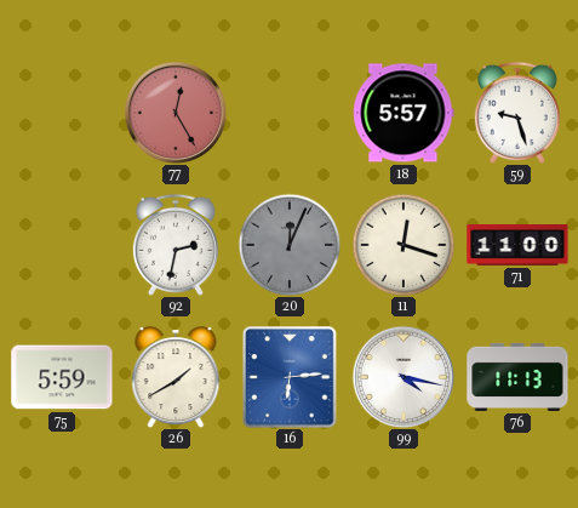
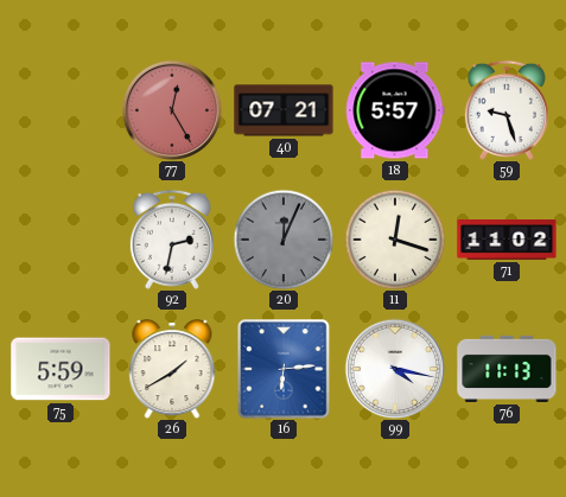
40: none -> 07:21 (284, 110)
71: 11:00 -> 11:02 (507, 240)
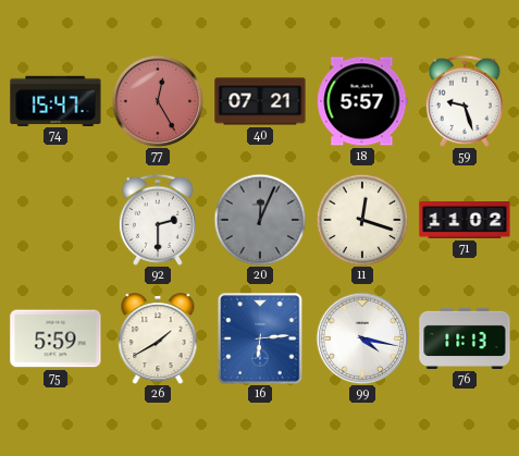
74: none -> 15:47 (55, 100)
92: 2:32 -> 2:30 (158, 220)
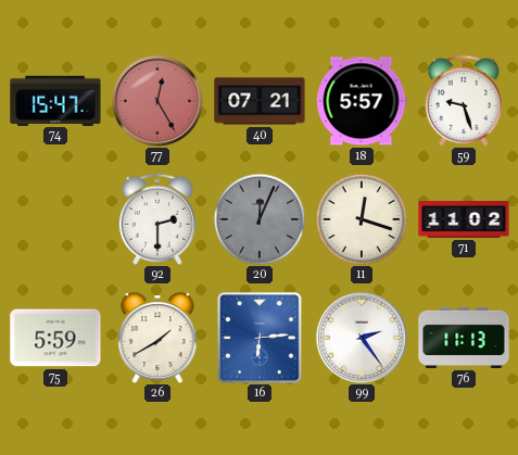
99: 4:17 -> 2:24 (362, 338)
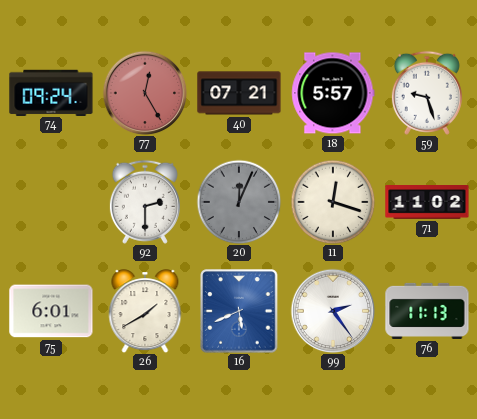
74: 15:47 -> 09:24 (51, 92)
75: 5:59 -> 6:01 (51, 311)
16: 6:14 -> 5:41 (239, 311)
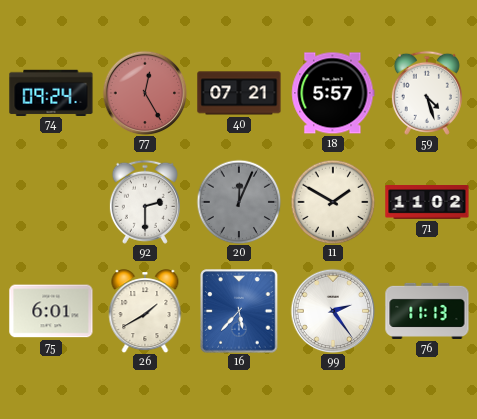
59: 9:27 -> 4:27 (427, 93)
11: 12:18 -> 1:50 (333, 202)
16: 5:41 -> 5:37 (239, 311)
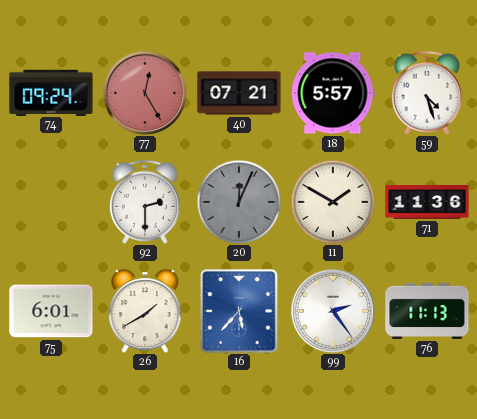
71: 11:02 -> 11:36 (427, 202)
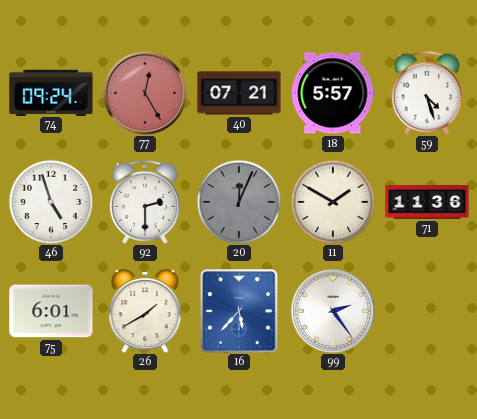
46: none -> 4:57 (51, 202)
76: 11:13 -> none (427, 311)
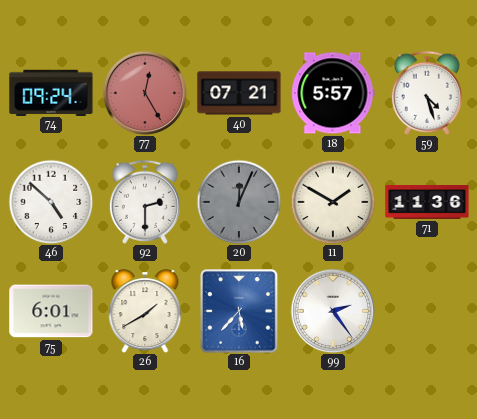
46: 4:57 -> 4:52 (51, 202)
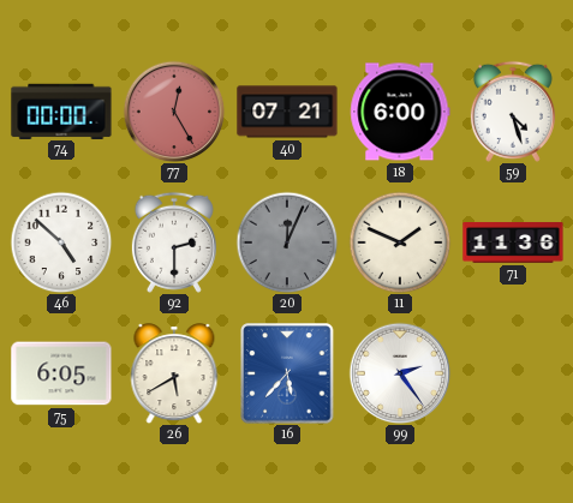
74: 09:24 -> 00:00 (61, 110)
18: 5:57 -> 6:00 (400, 112)
11: 1:50 -> 1:49 (400, 242)
75: 6:01 -> 6:05 (61, 373)
26: 1:40 -> 5:40 (174, 373)
